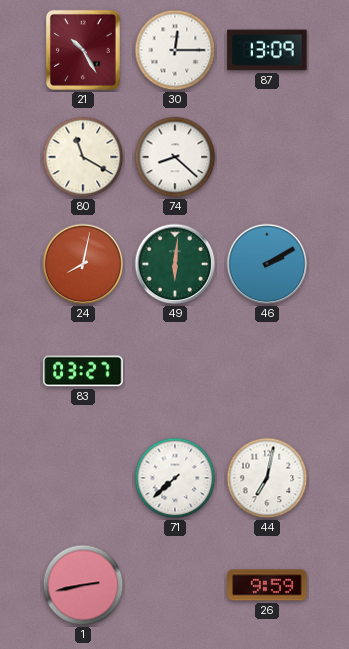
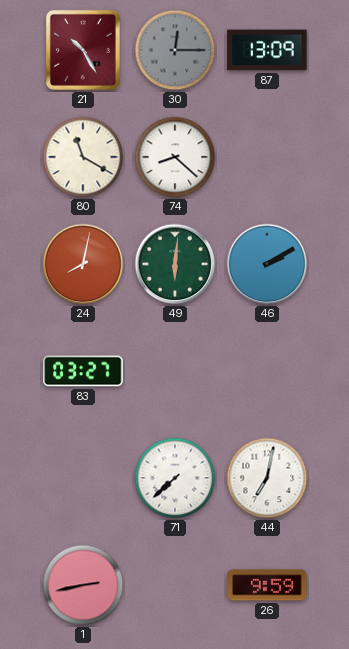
30 dial: white -> grey (175, 50)
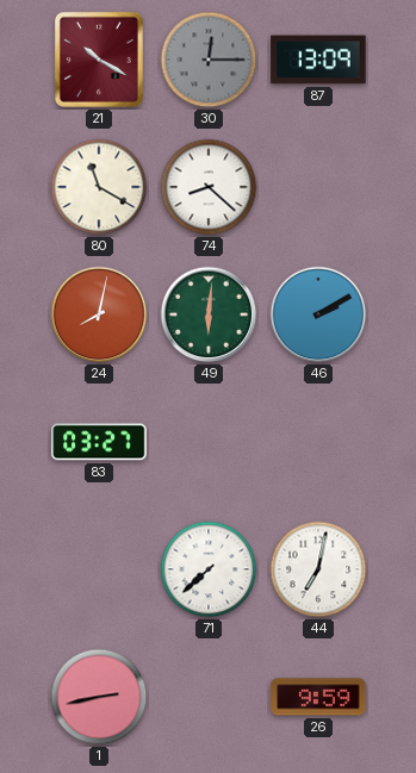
21: 10:25 -> 10:20 (99, 60)
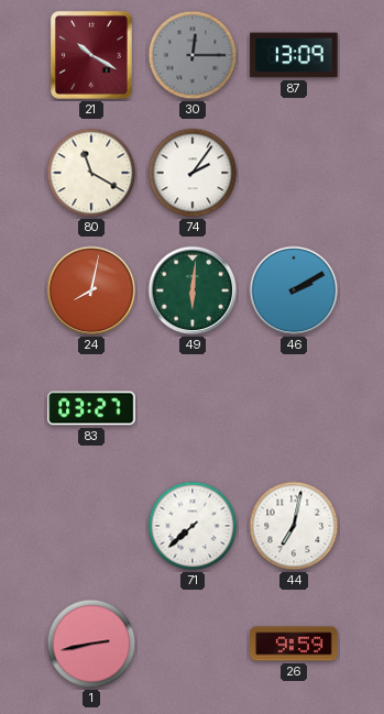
74: 8:22 -> 2:06 (193, 173)
